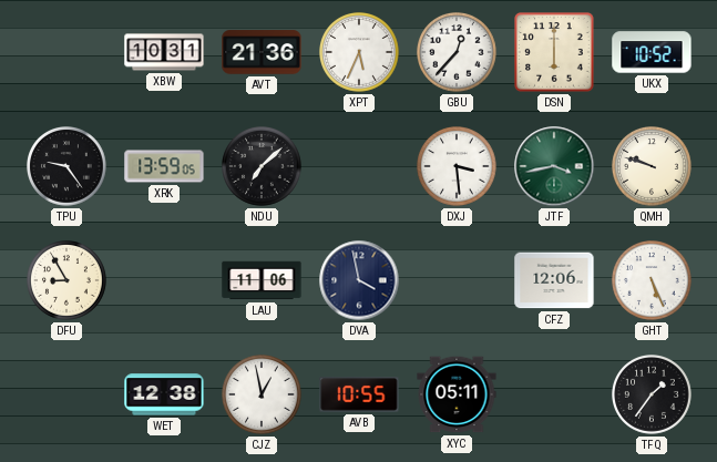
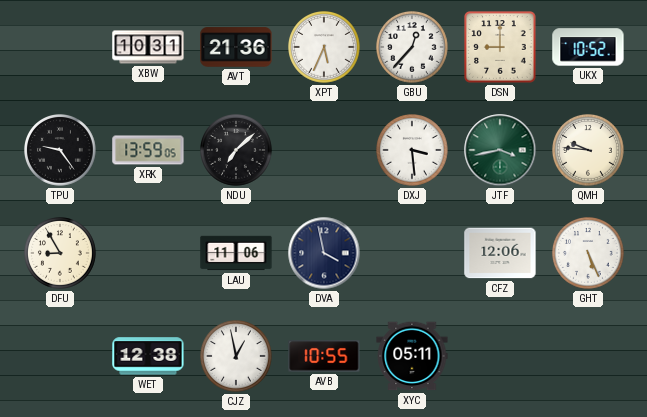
DSN: 6:00 -> 9:00 (500, 47)
QMH: 9:48 -> 9:46 (589, 151)
TFQ: 1:36 -> none (653, 396)
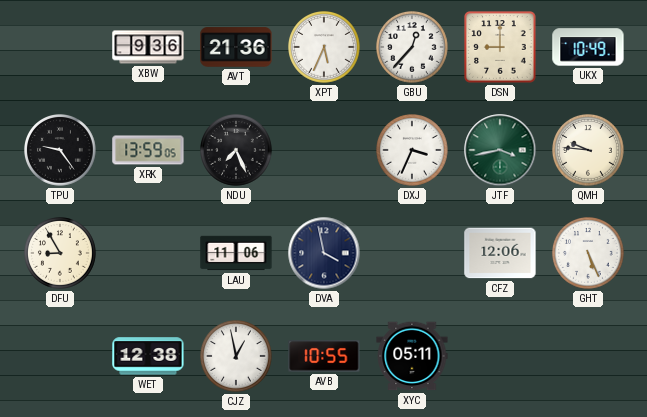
XBW: 10:31 -> 9:36 (148, 47)
UKX: 10:52 -> 10:49 (588, 47)
NDU: 7:08 -> 7:26 (237, 151)
DXJ: 3:29 -> 3:34 (413, 151)
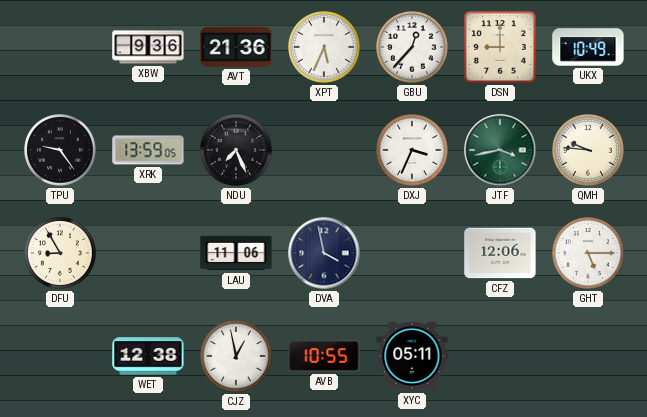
GHT: 5:26 -> 5:15 (589, 254)
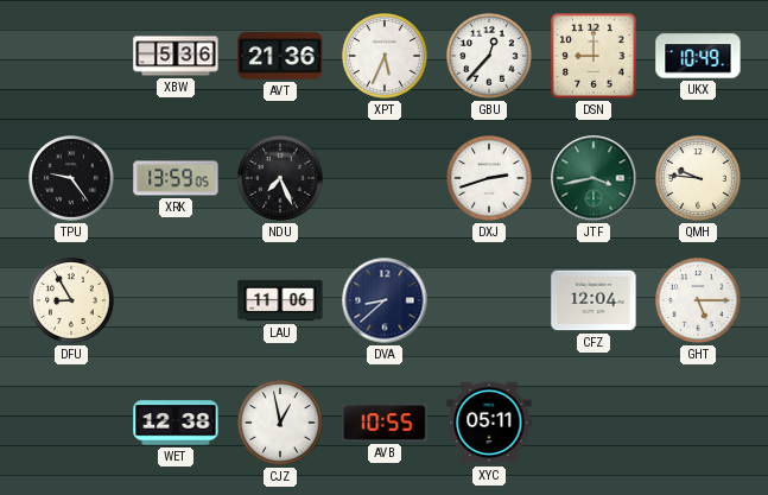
XBW: 9:36 -> 5:36 (176, 56)
DXJ: 3:34 -> 2:42 (490, 179)
DVA: 3:58 -> 8:38 (385, 300)
CFZ: 12:06 -> 12:04 (594, 300)
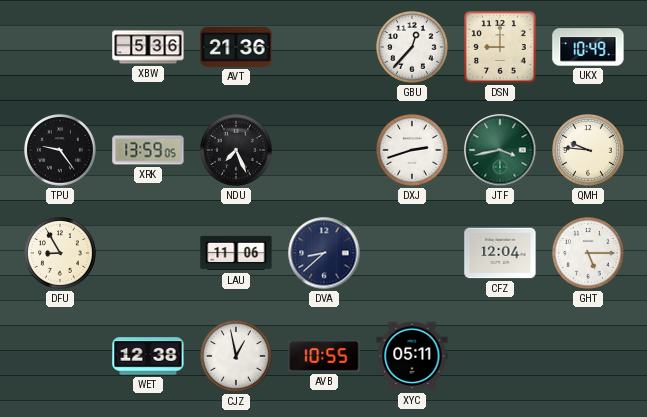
XPT: 5:34 -> none (386, 57)
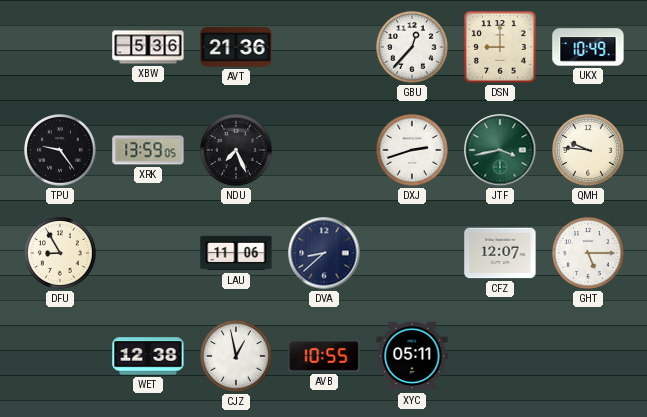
CFZ: 12:04 -> 12:07 (500, 253)
